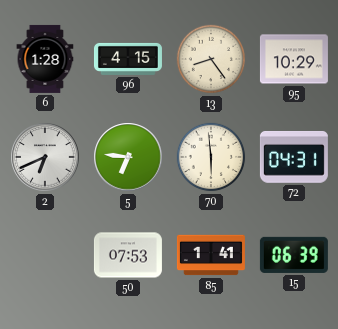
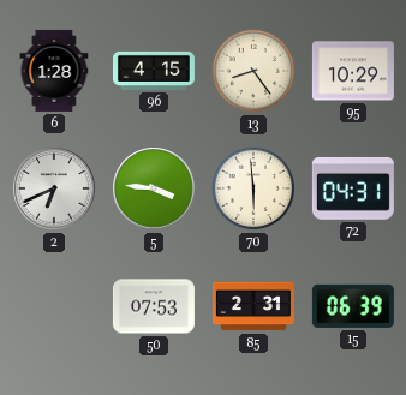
5: 6:46 -> 3:46 (154, 188)
85: 1:41 -> 2:31 (253, 306)
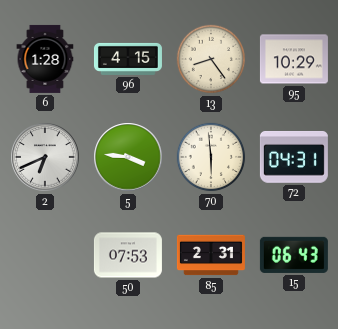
15: 06:39 -> 06:43 (294, 255)
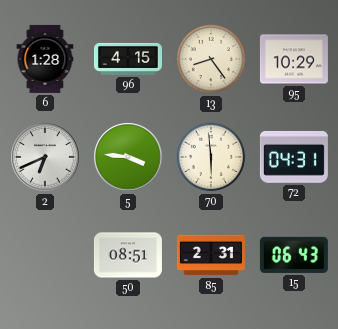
50: 07:53 -> 08:51 (128, 255)
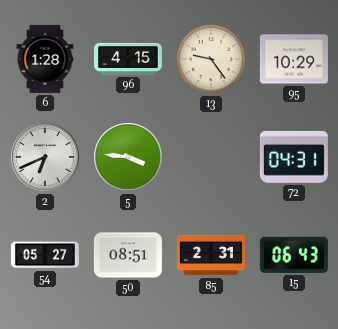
13: 8:24 -> 9:24 (211, 59)
70: 5:59 -> none (211, 157)
54: none -> 05:27 (45, 255)
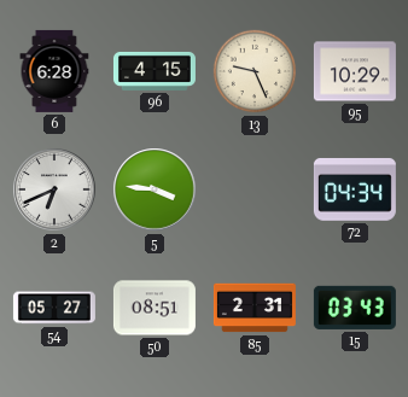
6: 1:28 -> 6:28 (54, 71)
13: 9:24 -> 9:26 (255, 71)
72: 04:31 -> 04:34 (355, 189)
15: 06:43 -> 03:43 (355, 308)
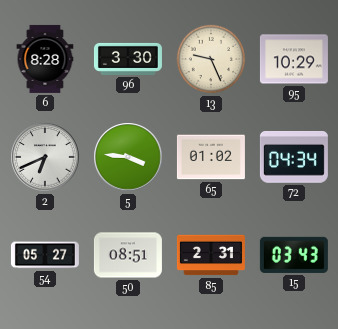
6: 6:28 -> 8:28 (45, 59)
96: 4:15 -> 3:30 (128, 59)
65: none -> 01:02 (211, 157)
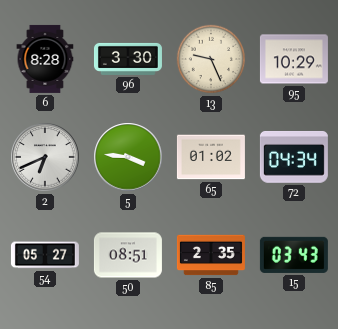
85: 2:31 -> 2:35 (211, 255)
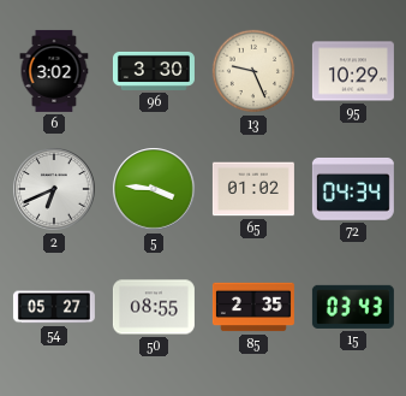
6: 8:28 -> 3:02 (54, 71)
50: 08:51 -> 08:55 (154, 307)
